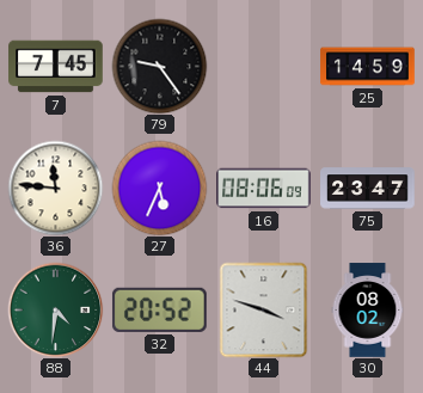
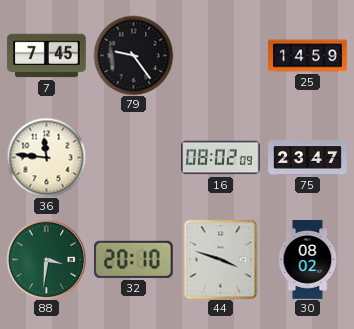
27: 5:34 -> none (159, 188)
16: 08:06 -> 08:02 (221, 158)
88: 4:31 -> 3:31 (46, 259)
32: 20:52 -> 20:10 (133, 259)
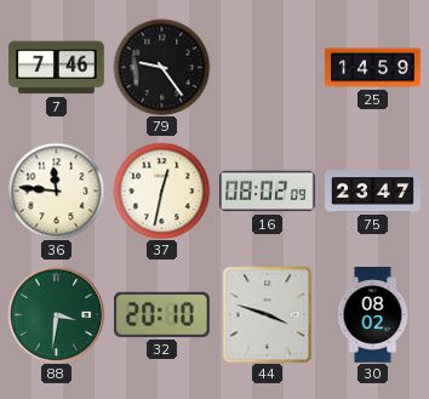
7: 7:45 -> 7:46 (57, 68)
37: none -> 12:32 (161, 190)
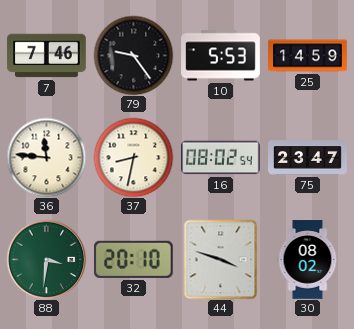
10: none -> 5:53 (221, 56)
37: 12:32 -> 8:32 (133, 157)
16: 08:02:09 -> 08:02:54 (221, 158)
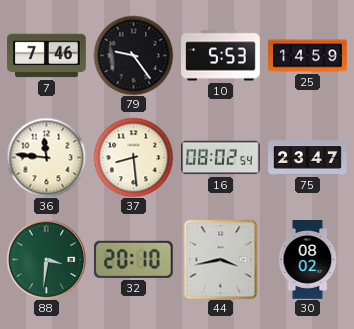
37: 8:32 -> 8:29 (133, 157)
44: 3:48 -> 3:43 (221, 259)
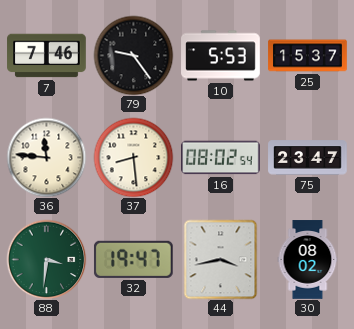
25: 14:59 -> 15:37 (308, 56)
32: 20:10 -> 19:47 (133, 259)
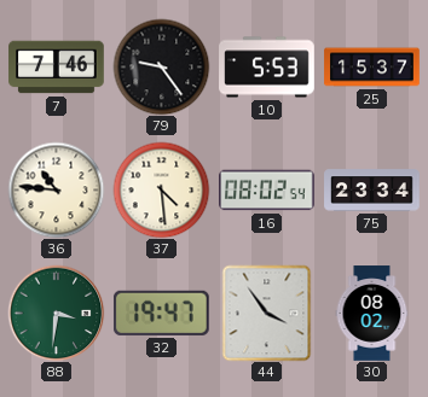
36: 11:46 -> 10:46 (56, 189)
37: 8:29 -> 4:29 (161, 189)
75: 23:47 -> 23:34 (372, 191)
44: 3:43 -> 3:54 (267, 313)
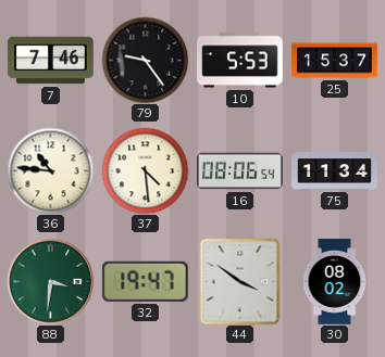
16: 08:02 -> 08:06 (240, 171)
75: 23:34 -> 11:34 (335, 171)
44: 3:54 -> 3:51 (240, 281)
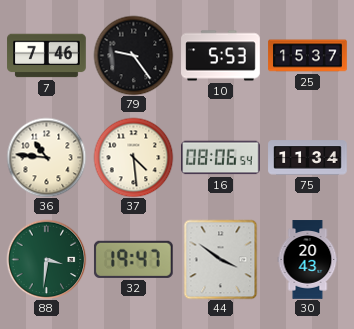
30: 08:02 -> 20:43 (308, 260)
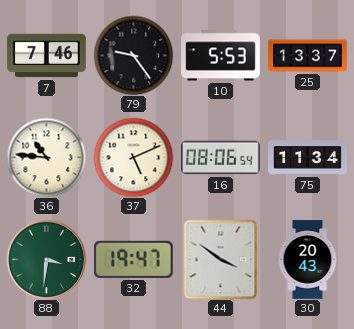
25: 15:37 -> 13:37 (308, 56)
37: 4:29 -> 5:11 (133, 157)
